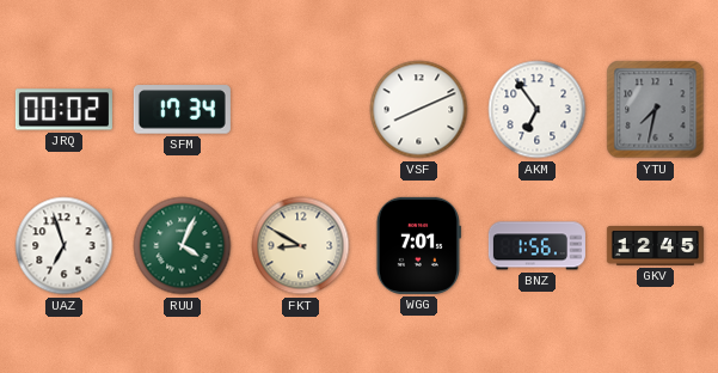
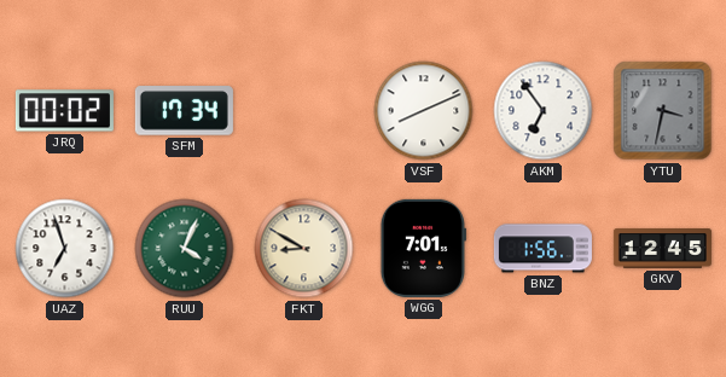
YTU: 7:32 -> 3:32 (663, 111)
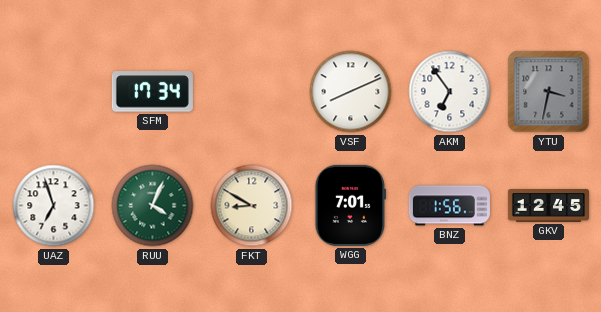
JRQ: 00:02 -> none (64, 111)
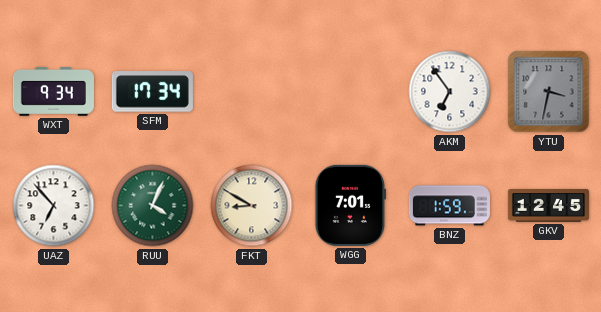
WXT: none -> 9:34 (53, 91)
VSF: 8:11 -> none (351, 92)
UAZ: 6:57 -> 6:53 (54, 206)
BNZ: 1:56 -> 1:59 (449, 206)
